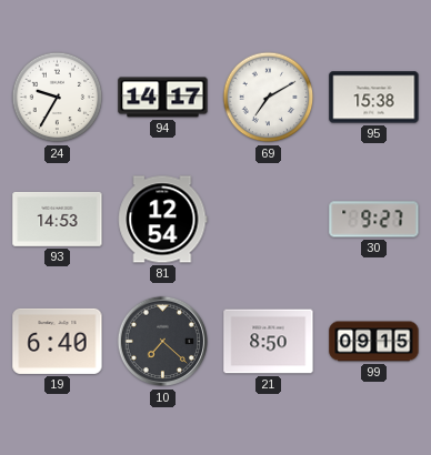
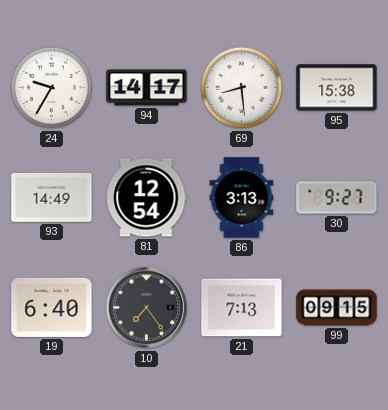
69: 7:10 -> 8:29 (242, 88)
93: 14:53 -> 14:49 (52, 197)
86: none -> 3:13 (242, 198)
10: 7:22 -> 7:24 (147, 308)
21: 8:50 -> 7:13 (242, 308)
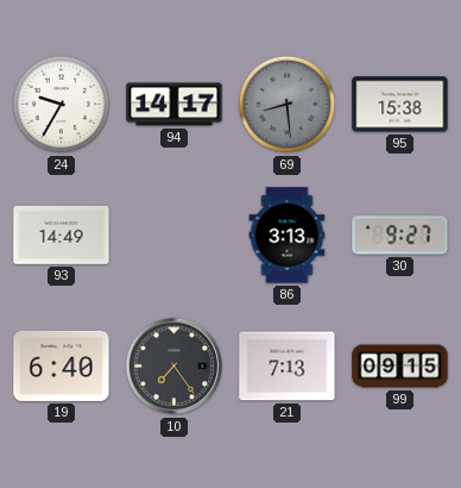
69 dial: white -> grey (288, 105)
81: 12:54 -> none (147, 198)
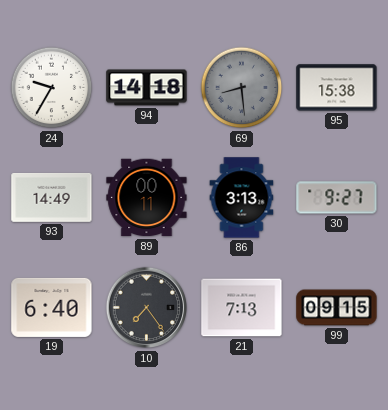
94: 14:17 -> 14:18 (147, 88)
89: none -> 00:11 (147, 198)
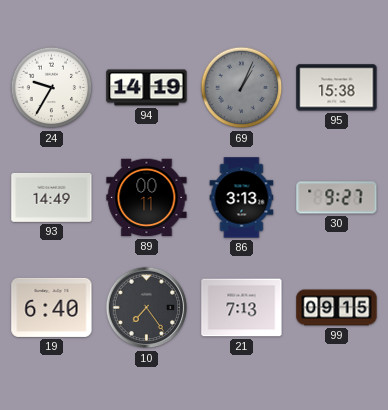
94: 14:18 -> 14:19 (147, 88)
69: 8:29 -> 1:04 (242, 88)
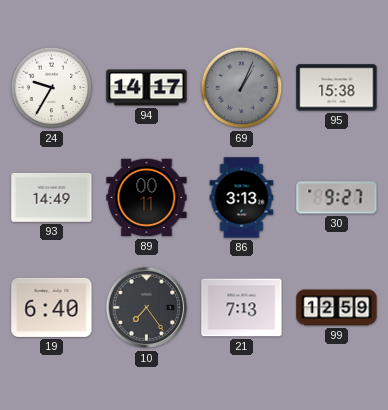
94: 14:19 -> 14:17 (147, 88)
99: 09:15 -> 12:59 (337, 308)
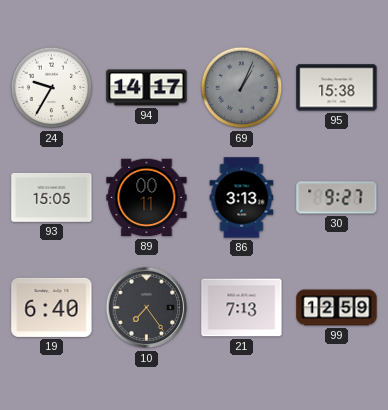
93: 14:49 -> 15:05 (52, 197)
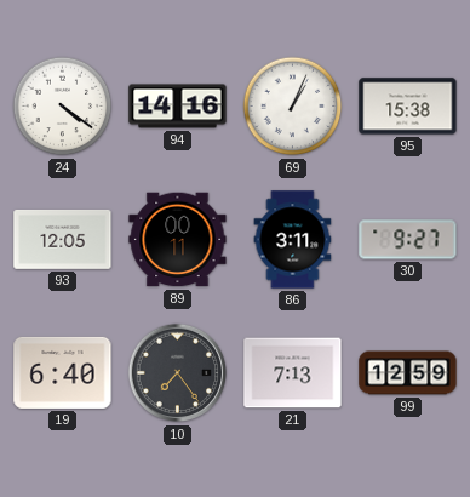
24: 9:35 -> 4:21 (63, 107)
94: 14:17 -> 14:16 (178, 107)
69 dial: grey -> white (293, 107)
93: 15:05 -> 12:05 (63, 239)
86: 3:13 -> 3:11 (293, 240)
